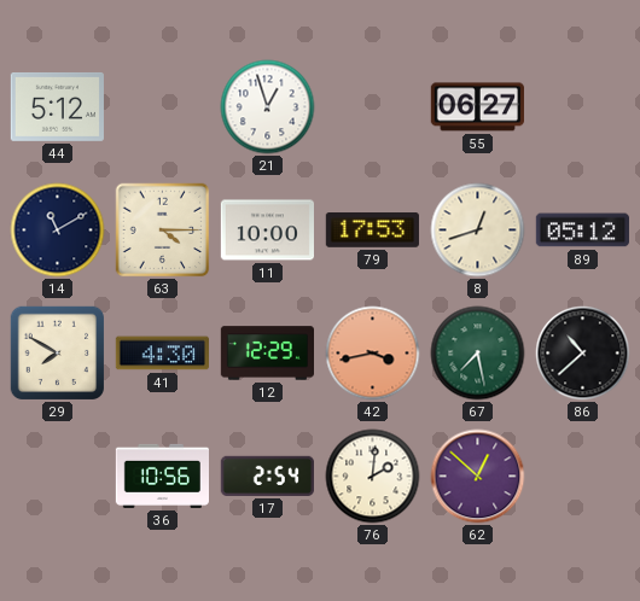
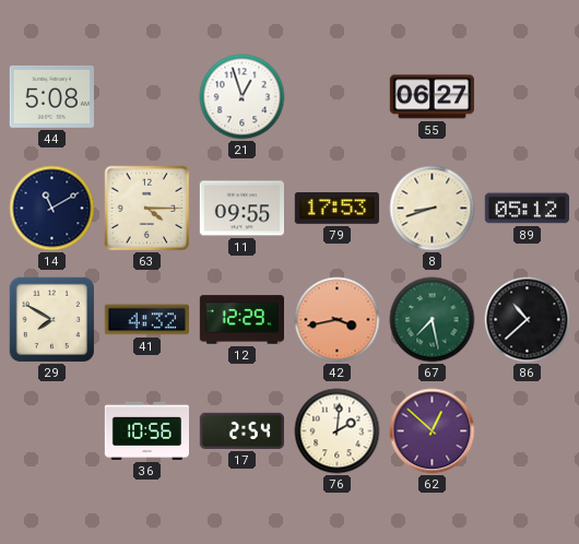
44: 5:12 -> 5:08 (51, 96)
11: 10:00 -> 09:55 (241, 209)
8: 12:42 -> 8:42 (433, 209)
41: 4:30 -> 4:32 (146, 320)
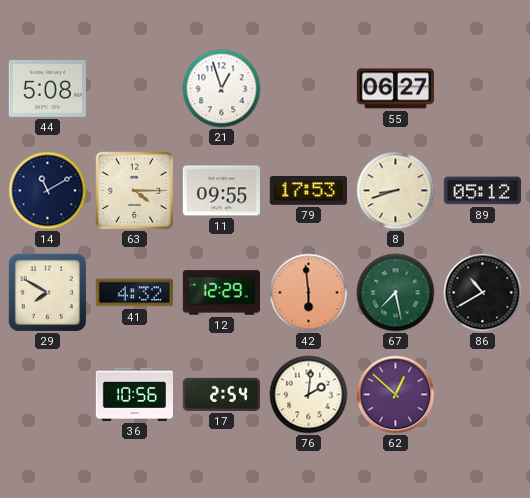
42: 3:43 -> 5:59 (309, 293)
86: 10:38 -> 10:40 (483, 293)
